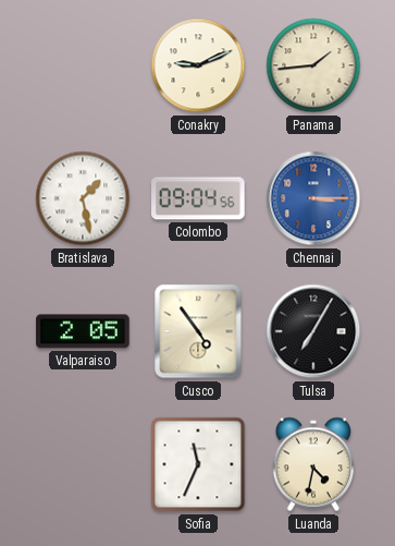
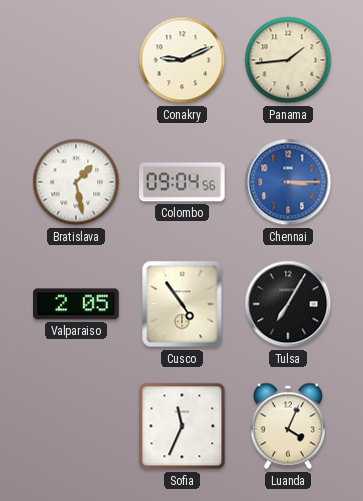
Luanda: 4:32 -> 4:04 (288, 426)
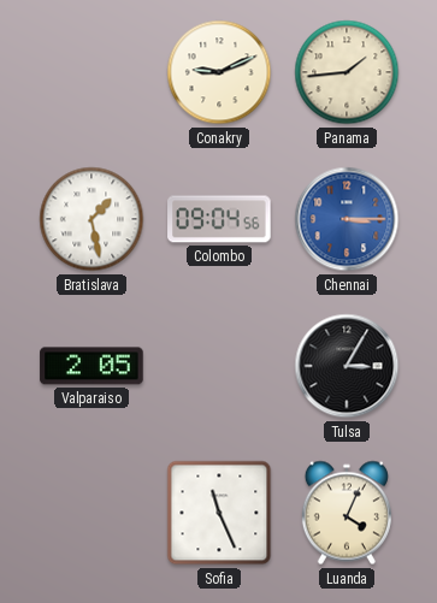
Cusco: 4:54 -> none (182, 304)
Tulsa: 7:05 -> 3:05 (347, 366)
Sofia: 11:34 -> 11:26 (219, 513)
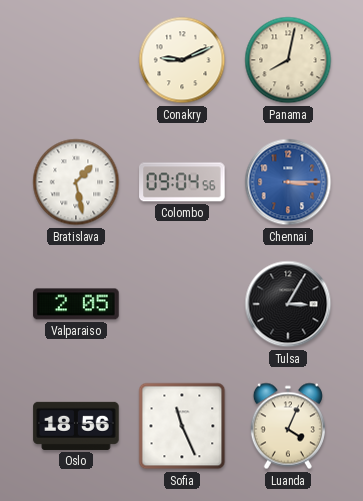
Panama: 1:44 -> 8:02 (288, 60)
Oslo: none -> 18:56 (76, 426)
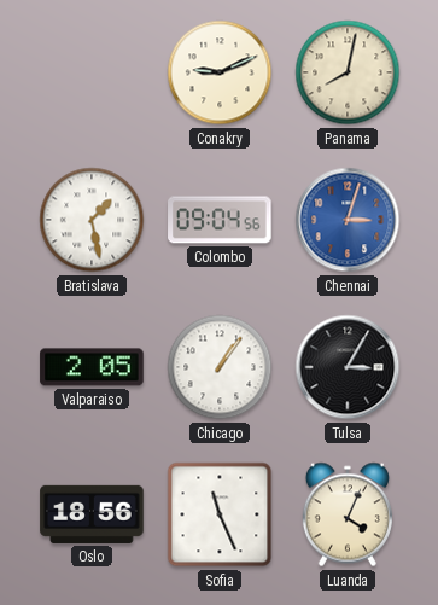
Chennai: 3:15 -> 3:03 (348, 220)
Chicago: none -> 1:06 (220, 367)
